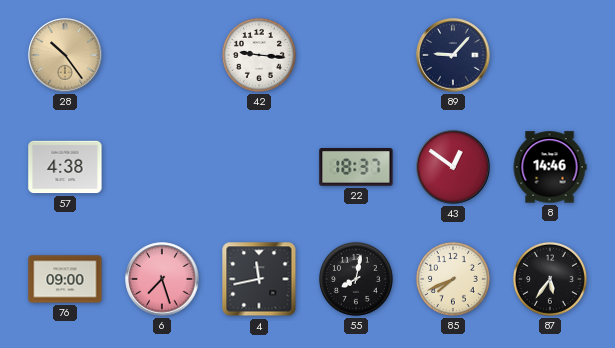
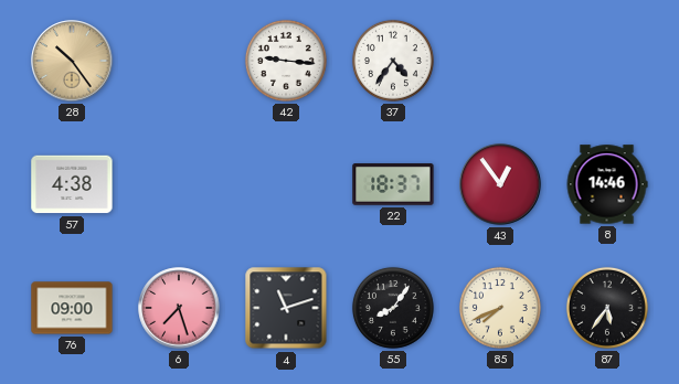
37: none -> 4:36 (393, 61)
89: 9:07 -> none (453, 55)
43: 12:51 -> 12:54 (500, 184)
4: 11:43 -> 11:12 (286, 308)
55: 8:02 -> 8:06 (393, 308)
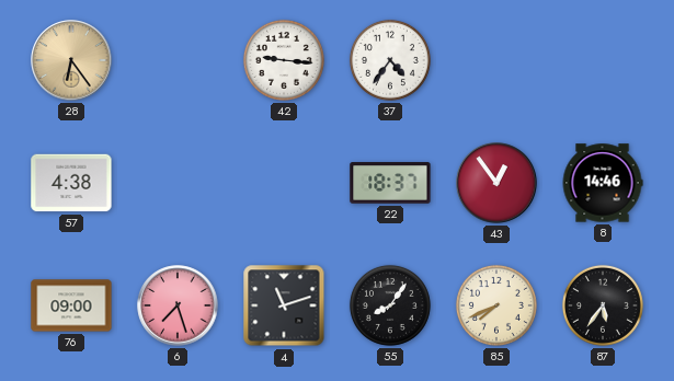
28: 10:24 -> 6:24 (71, 60)
